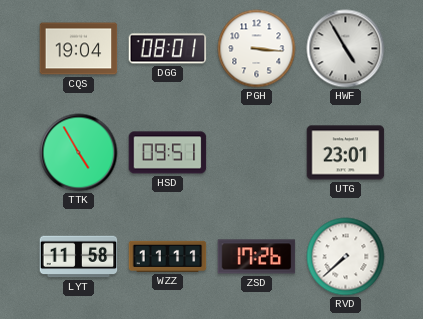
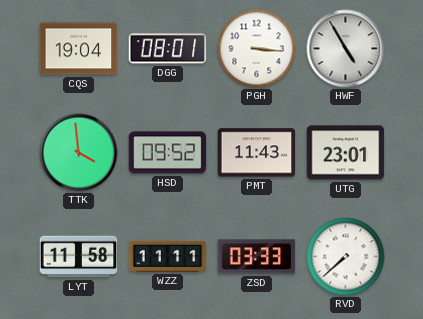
TTK: 4:55 -> 3:59 (79, 153)
HSD: 09:51 -> 09:52 (168, 153)
PMT: none -> 11:43 (257, 153)
ZSD: 17:26 -> 03:33 (257, 257)
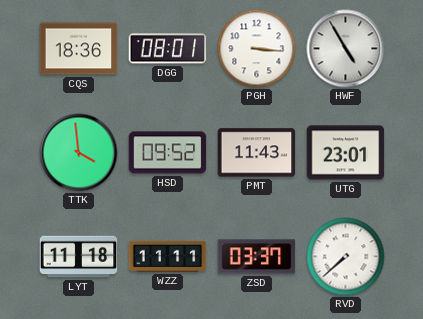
CQS: 19:04 -> 18:36 (79, 49)
LYT: 11:58 -> 11:18 (79, 257)
ZSD: 03:33 -> 03:37 (257, 257)
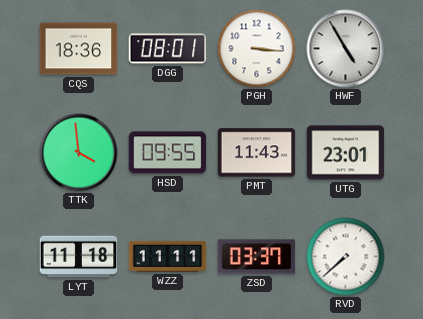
HSD: 09:52 -> 09:55 (168, 153)
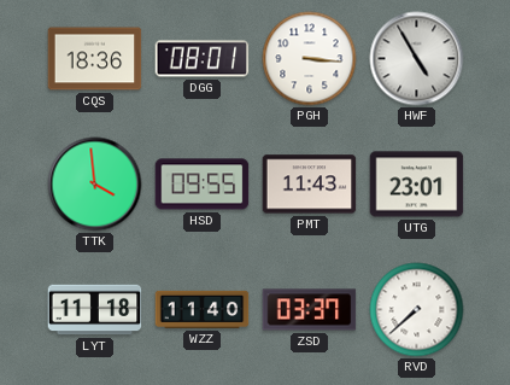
WZZ: 11:11 -> 11:40 (203, 309)
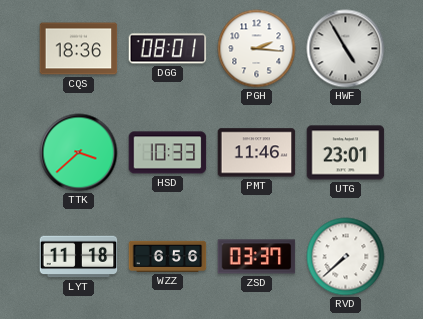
PGH: 3:16 -> 2:16 (257, 49)
TTK: 3:59 -> 3:38 (79, 153)
HSD: 09:55 -> 10:33 (168, 153)
PMT: 11:43 -> 11:46 (257, 153)
WZZ: 11:40 -> 6:56 (168, 256)
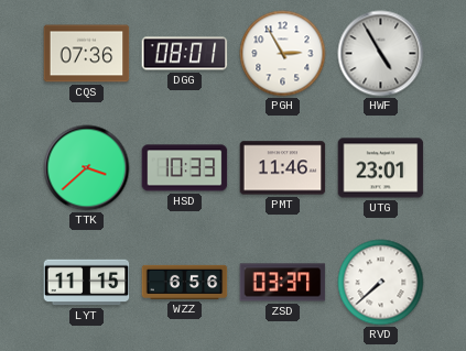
CQS: 18:36 -> 07:36 (87, 54)
PGH: 2:16 -> 2:55 (283, 54)
LYT: 11:18 -> 11:15 (87, 283)
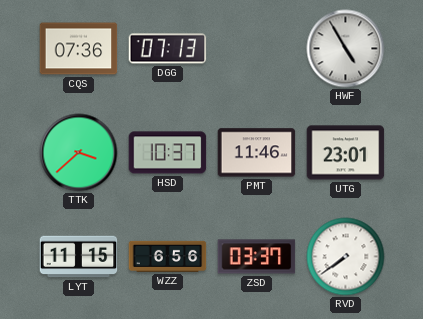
DGG: 08:01 -> 07:13 (168, 49)
PGH: 2:55 -> none (283, 54)
HSD: 10:33 -> 10:37 (168, 153)
RVD: 7:38 -> 7:39 (346, 257)
